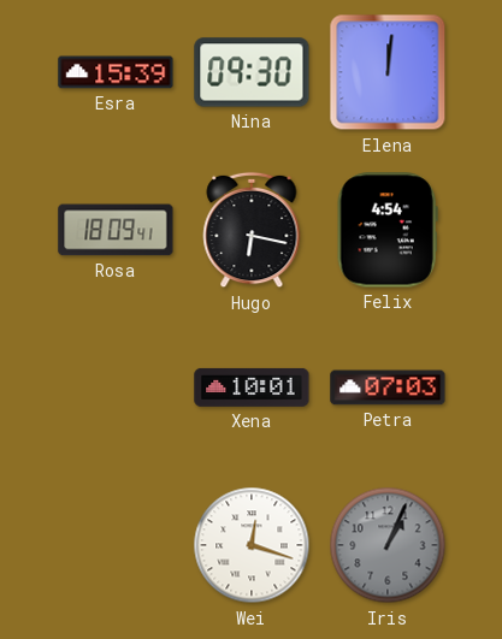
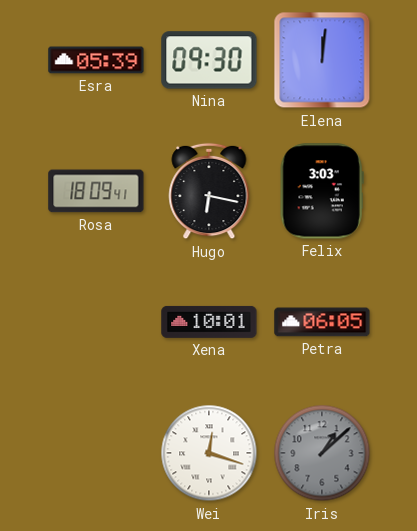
Esra: 15:39 -> 05:39 (96, 60)
Felix: 4:54 -> 3:03 (322, 191)
Petra: 07:03 -> 06:05 (322, 322)
Iris: 1:04 -> 1:08 (322, 453)
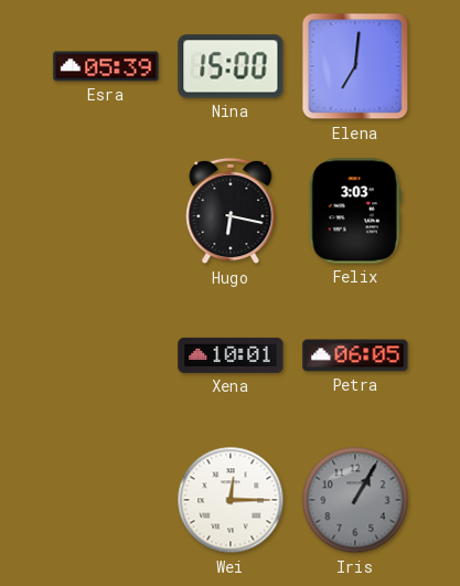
Nina: 09:30 -> 15:00 (231, 66)
Elena: 12:01 -> 7:01 (355, 66)
Rosa: 18:09 -> none (96, 191)
Wei: 12:18 -> 12:15 (231, 500)
Iris: 1:08 -> 1:05 (355, 500)
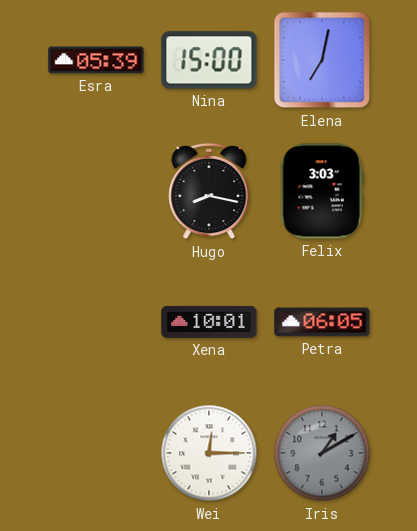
Elena: 7:01 -> 7:02 (322, 60)
Hugo: 6:17 -> 8:17 (209, 191)
Iris: 1:05 -> 1:10 (322, 453)
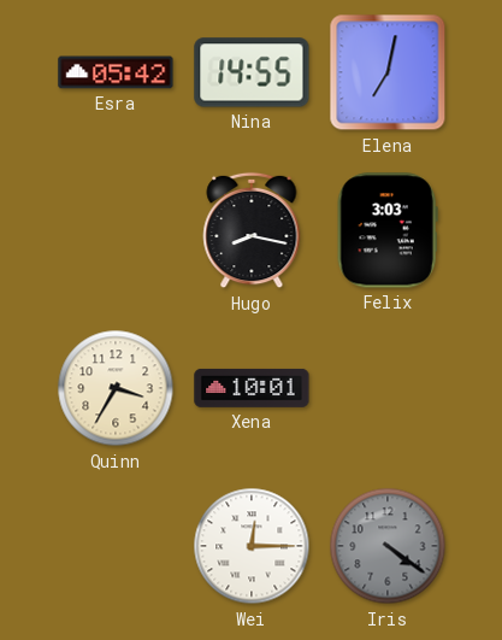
Esra: 05:39 -> 05:42 (116, 72)
Nina: 15:00 -> 14:55 (252, 72)
Quinn: none -> 3:35 (116, 388)
Petra: 06:05 -> none (322, 322)
Iris: 1:10 -> 4:21 (388, 546)
